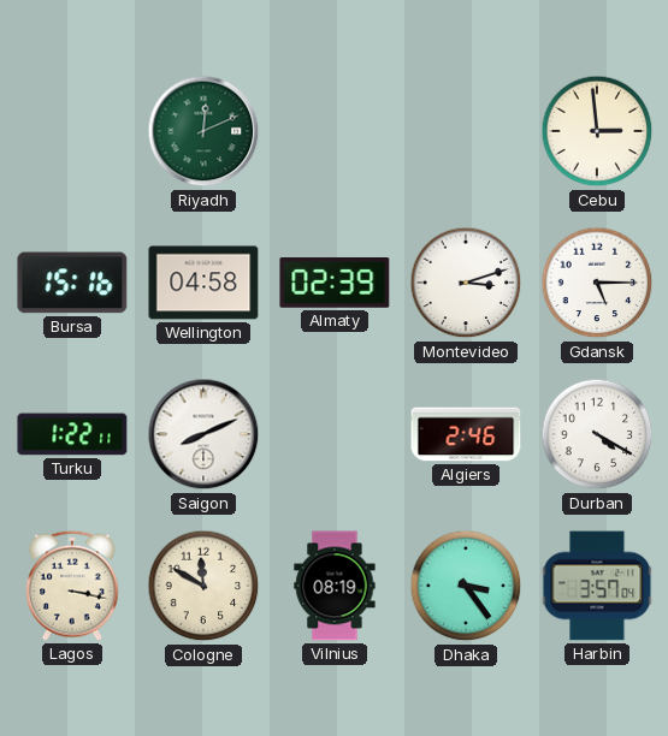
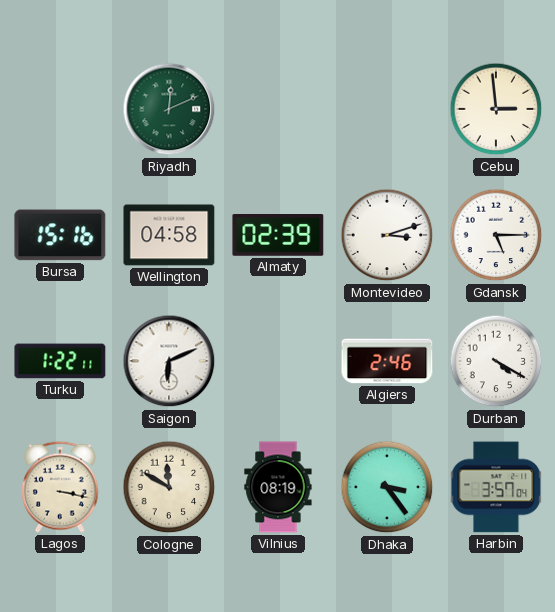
Saigon: 8:11 -> 6:11 (169, 361)
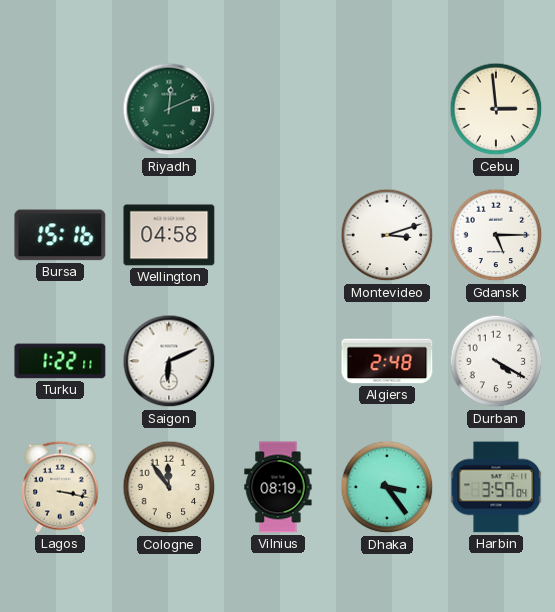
Almaty: 02:39 -> none (278, 236)
Algiers: 2:46 -> 2:48 (387, 361)
Cologne: 11:50 -> 11:54 (169, 487)
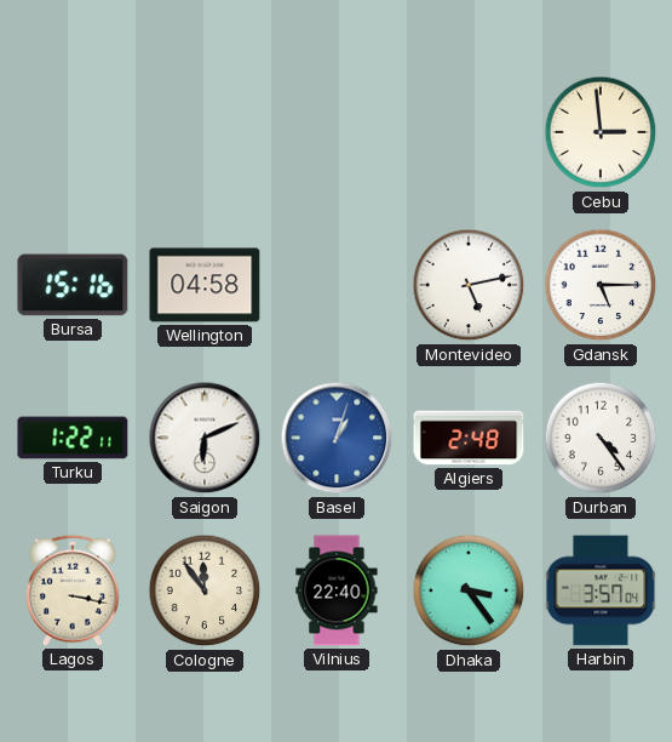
Riyadh: 12:11 -> none (169, 109)
Montevideo: 3:12 -> 5:13 (469, 285)
Basel: none -> 1:03 (337, 438)
Durban: 4:20 -> 4:24 (601, 438)
Vilnius: 08:19 -> 22:40 (337, 590)
